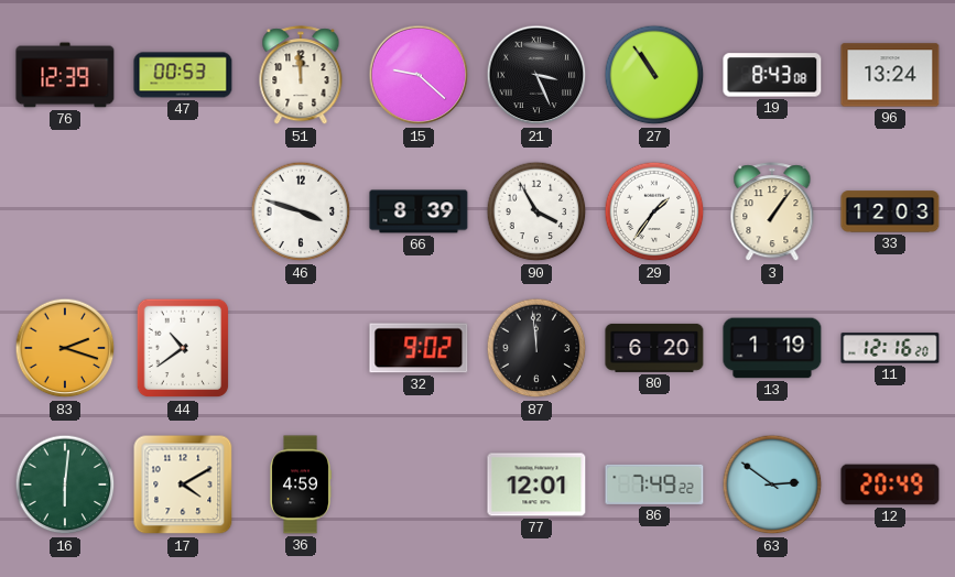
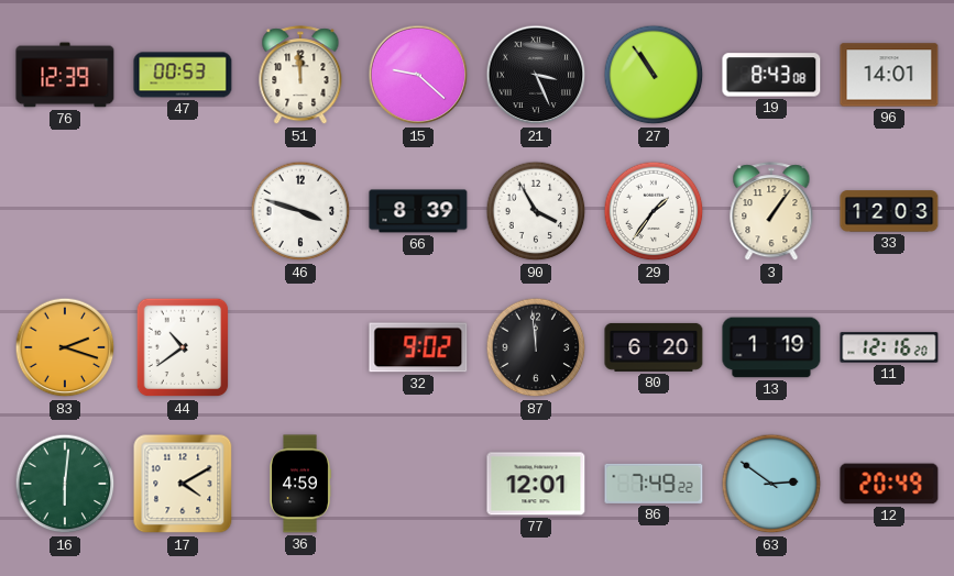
96: 13:24 -> 14:01 (889, 75)
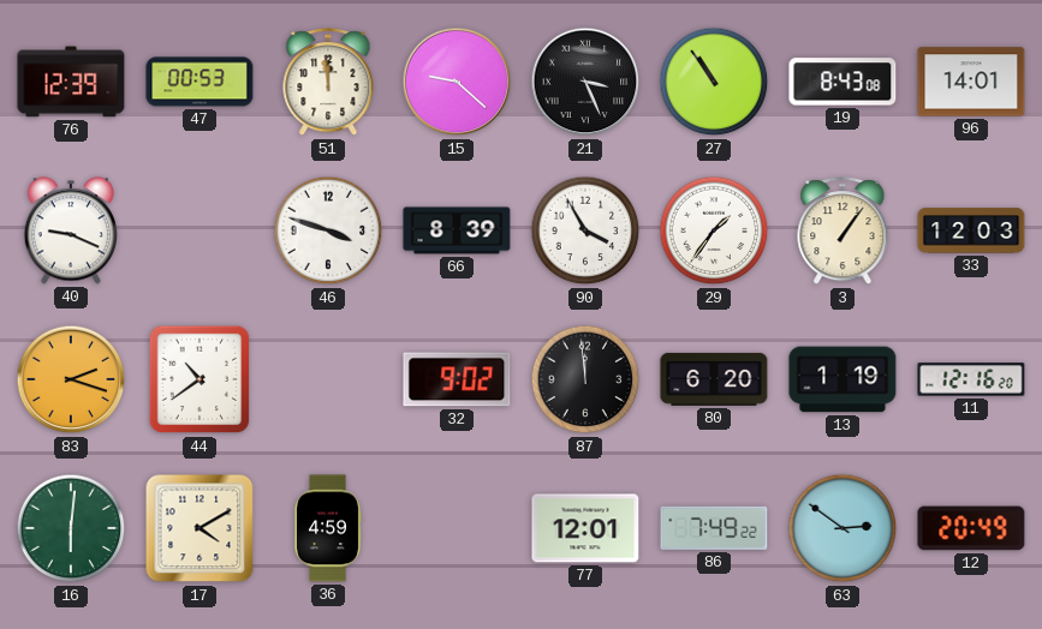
40: none -> 9:19 (71, 230)
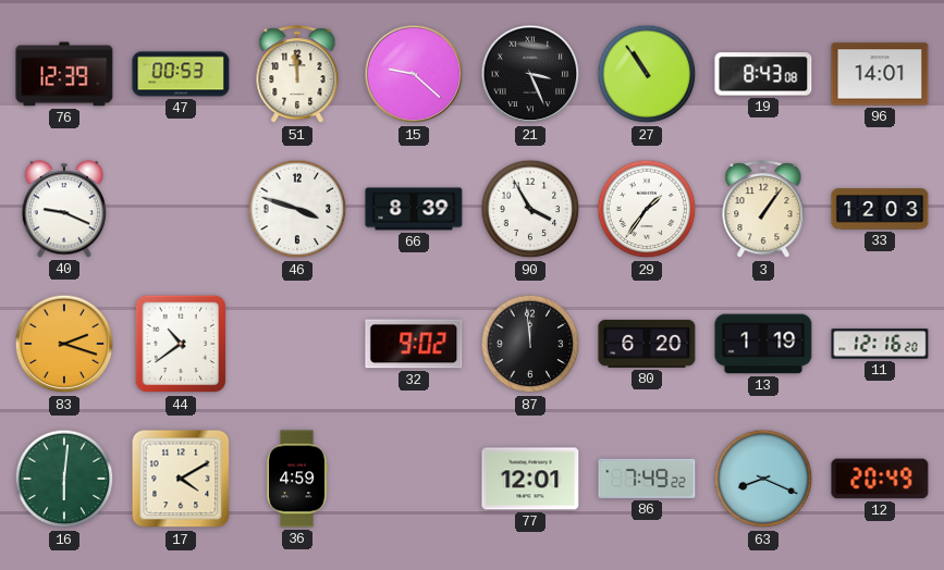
63: 2:51 -> 8:19 (763, 479)
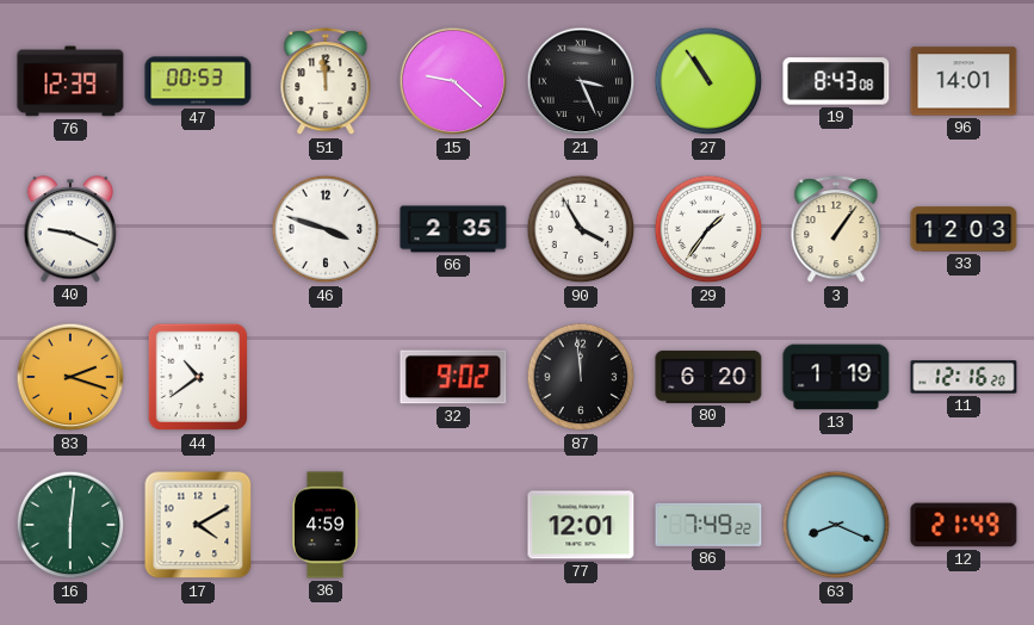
66: 8:39 -> 2:35 (453, 229)
12: 20:49 -> 21:49 (964, 525)
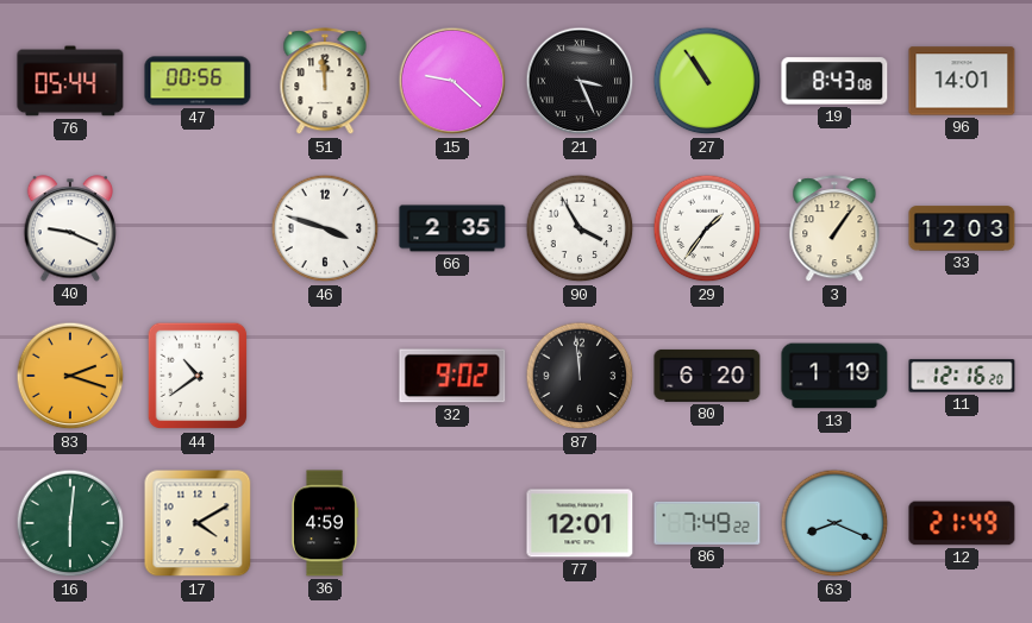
76: 12:39 -> 05:44 (70, 81)
47: 00:53 -> 00:56 (198, 81)
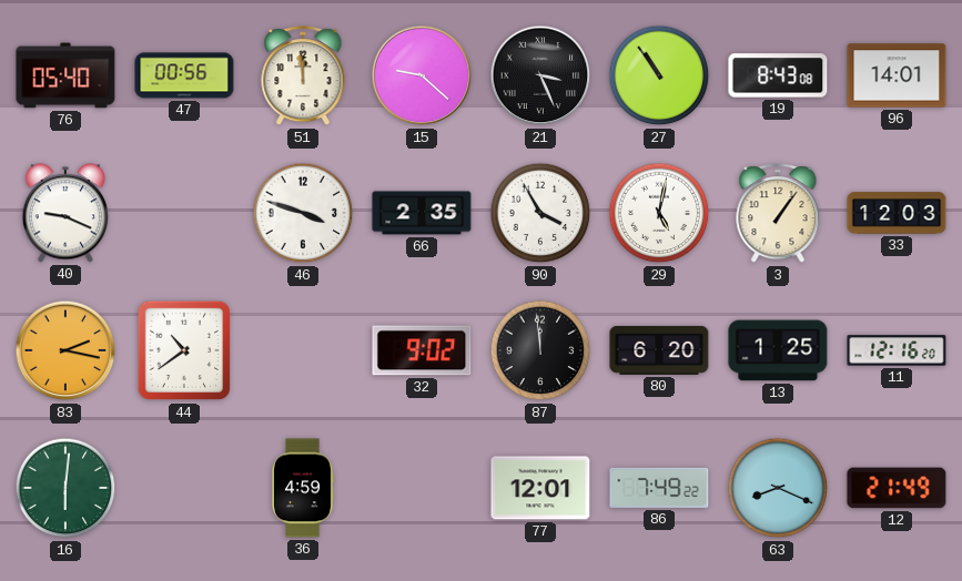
76: 05:44 -> 05:40 (65, 75)
29: 1:36 -> 5:02 (659, 213)
83: 2:18 -> 2:17 (65, 350)
13: 1:19 -> 1:25 (778, 350)
17: 4:10 -> none (198, 523)
